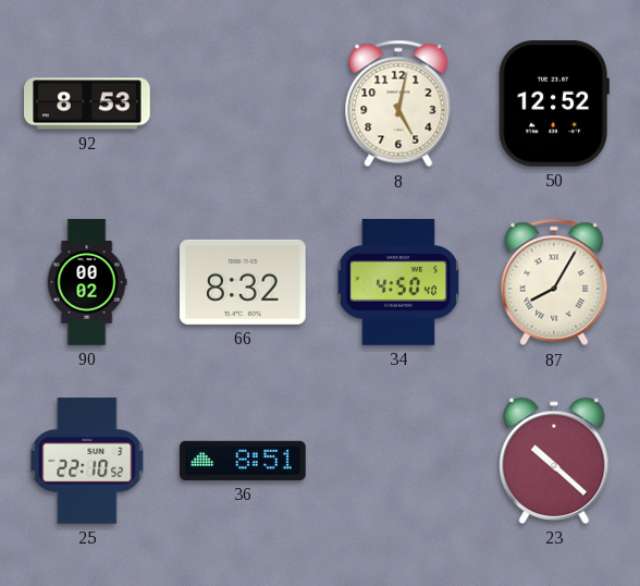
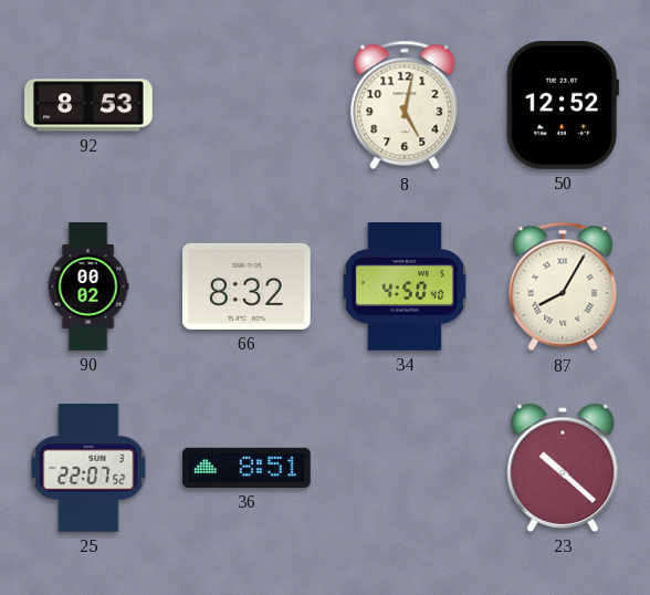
25: 22:10 -> 22:07 (88, 468)
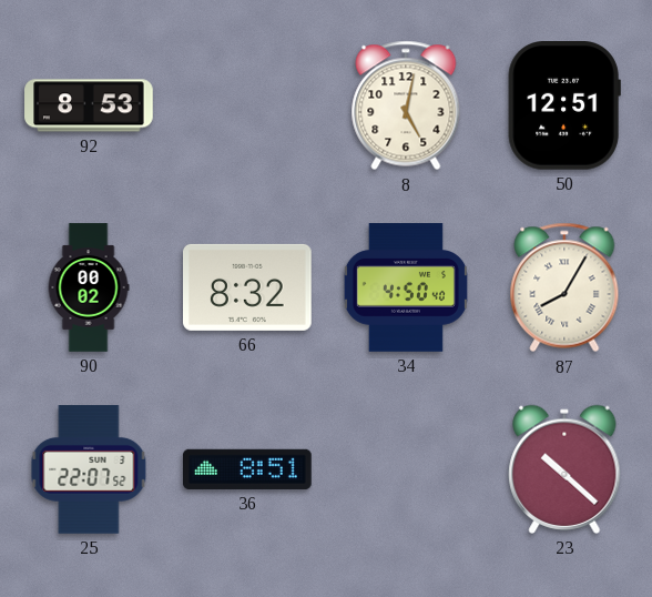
50: 12:52 -> 12:51 (564, 107)
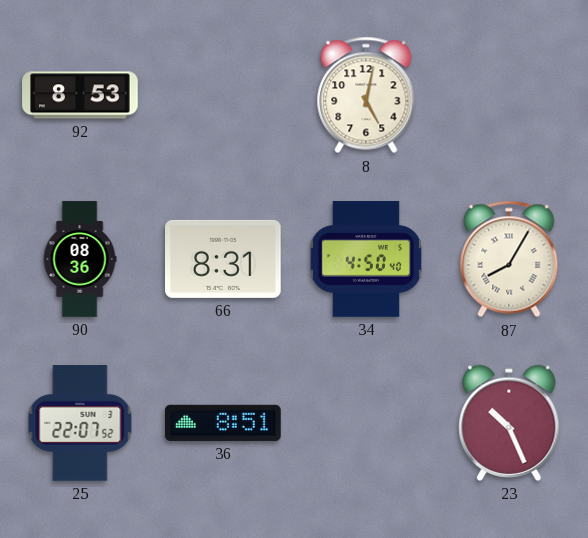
50: 12:51 -> none (564, 107)
90: 00:02 -> 08:36 (80, 259)
66: 8:32 -> 8:31 (223, 259)
23: 10:22 -> 10:26 (509, 423)
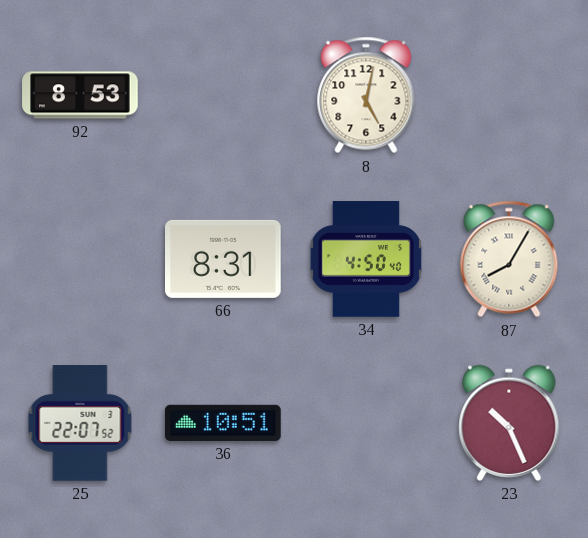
90: 08:36 -> none (80, 259)
36: 8:51 -> 10:51 (223, 423)
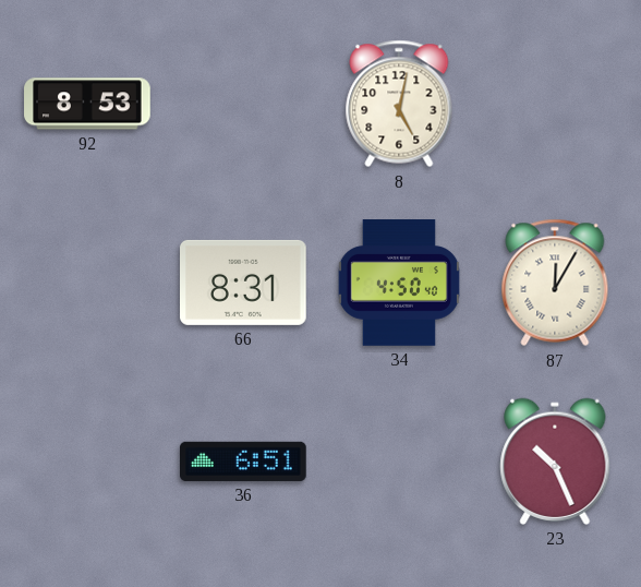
87: 8:05 -> 12:05 (555, 283)
25: 22:07 -> none (80, 423)
36: 10:51 -> 6:51 (243, 462)
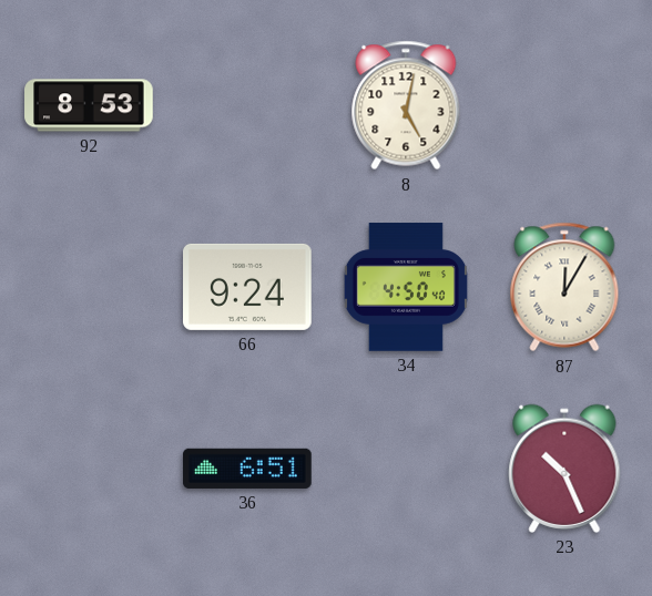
66: 8:31 -> 9:24 (247, 287)
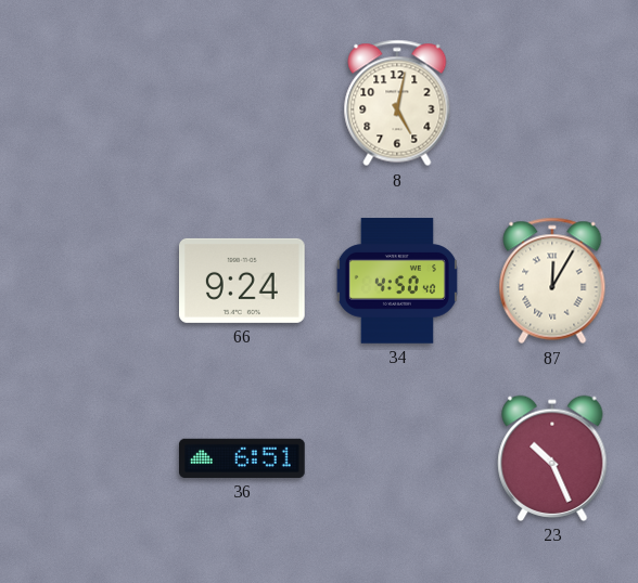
92: 8:53 -> none (89, 105)
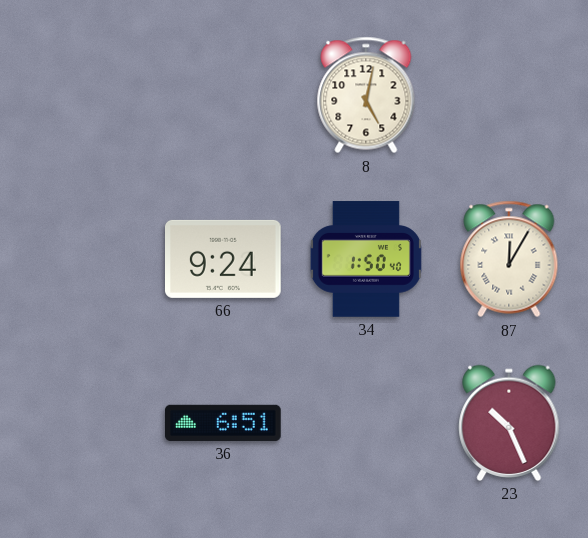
34: 4:50 -> 1:50 (366, 259)
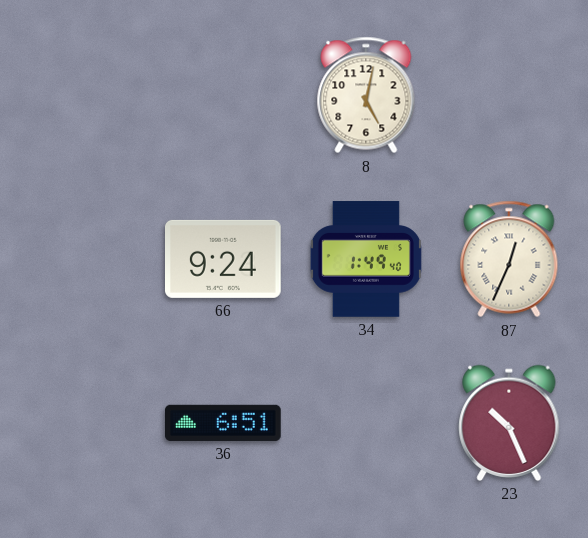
34: 1:50 -> 1:49 (366, 259)
87: 12:05 -> 12:34 (509, 259)
